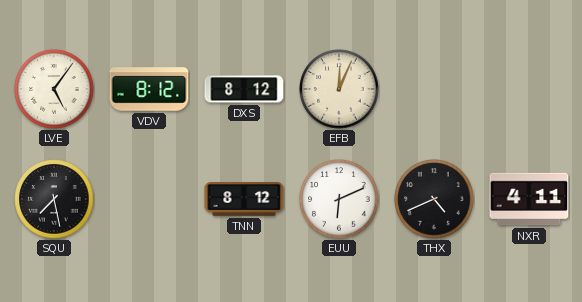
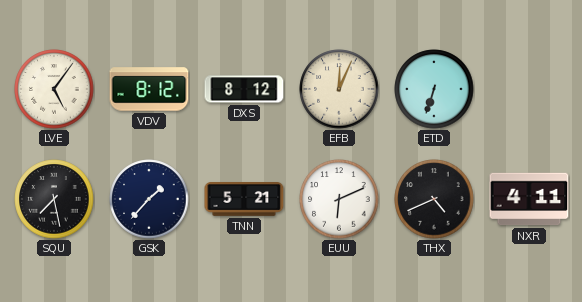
ETD: none -> 6:33 (434, 89)
GSK: none -> 1:37 (149, 199)
TNN: 8:12 -> 5:21 (244, 200)
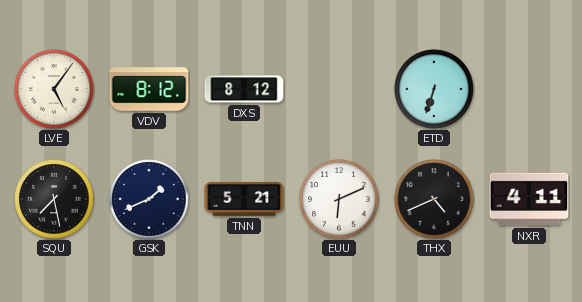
EFB: 12:04 -> none (339, 89)
GSK: 1:37 -> 1:41 (149, 199)
